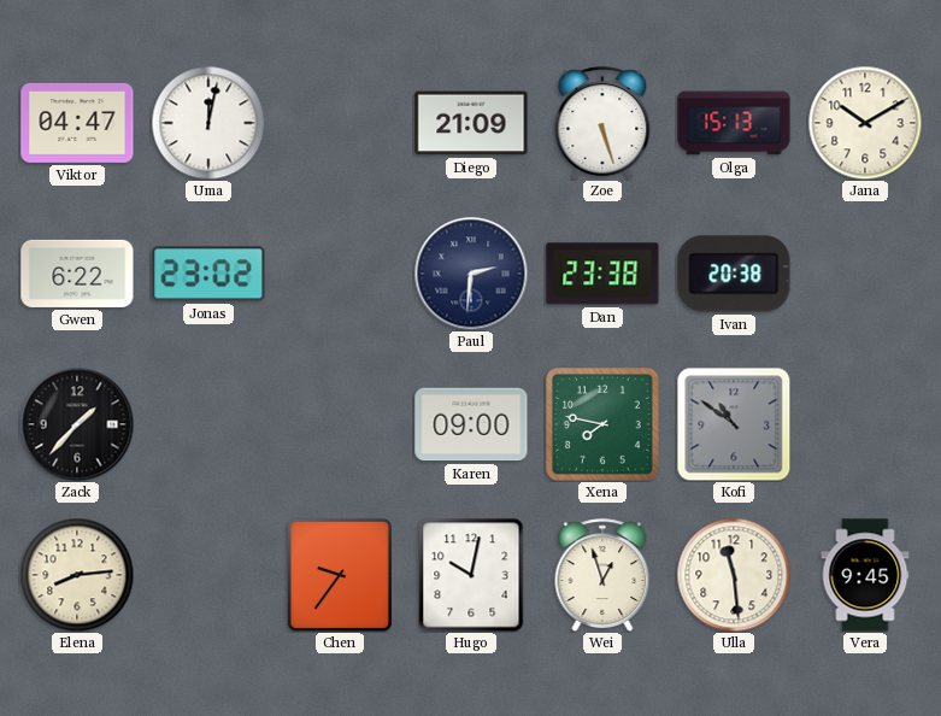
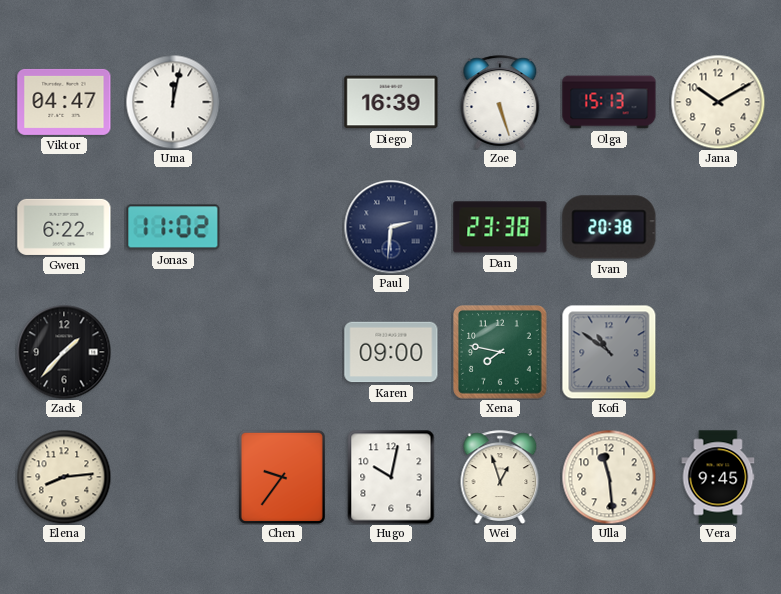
Diego: 21:09 -> 16:39 (391, 102)
Jonas: 23:02 -> 11:02 (173, 227)
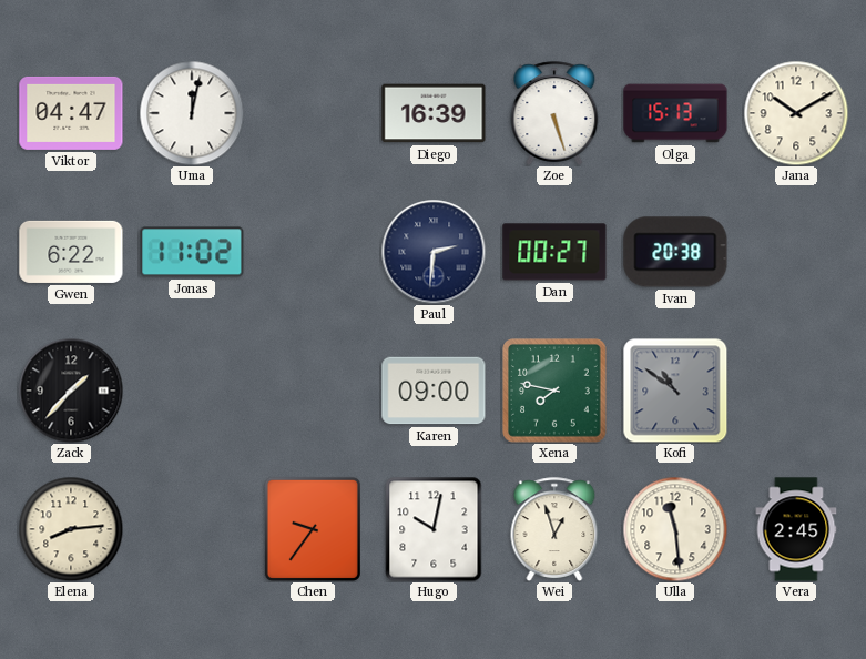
Dan: 23:38 -> 00:27 (554, 252)
Vera: 9:45 -> 2:45 (796, 529)
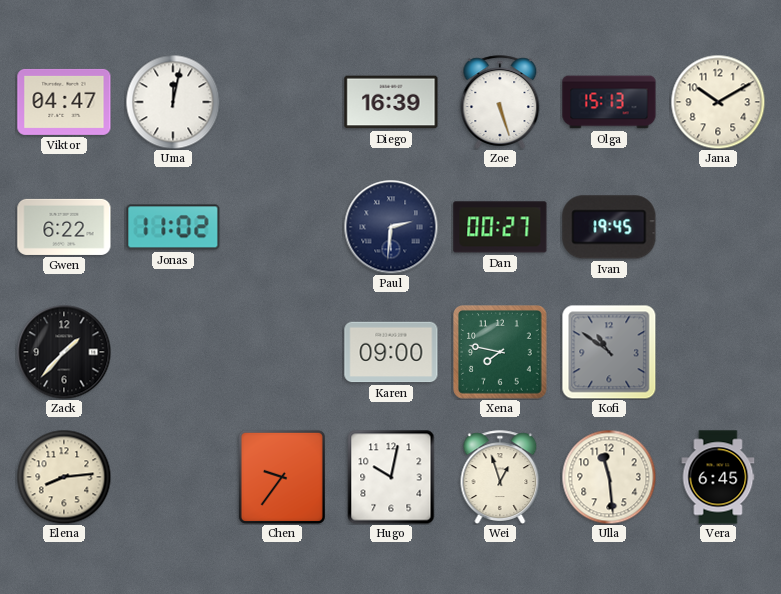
Ivan: 20:38 -> 19:45 (609, 227)
Vera: 2:45 -> 6:45 (718, 477)
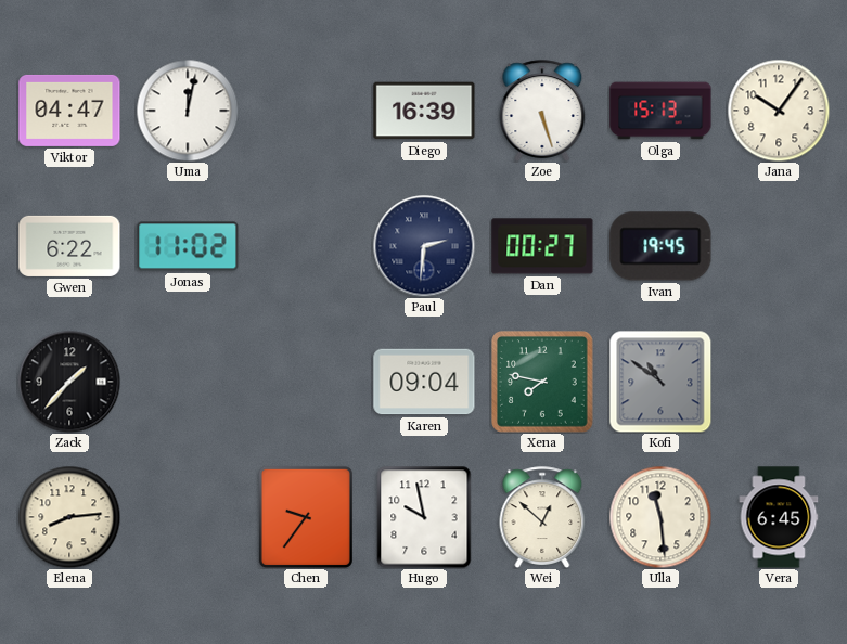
Jana: 10:10 -> 10:06 (779, 111)
Karen: 09:00 -> 09:04 (424, 382)
Hugo: 10:02 -> 9:58 (424, 517)
Wei: 12:57 -> 12:52 (542, 517)
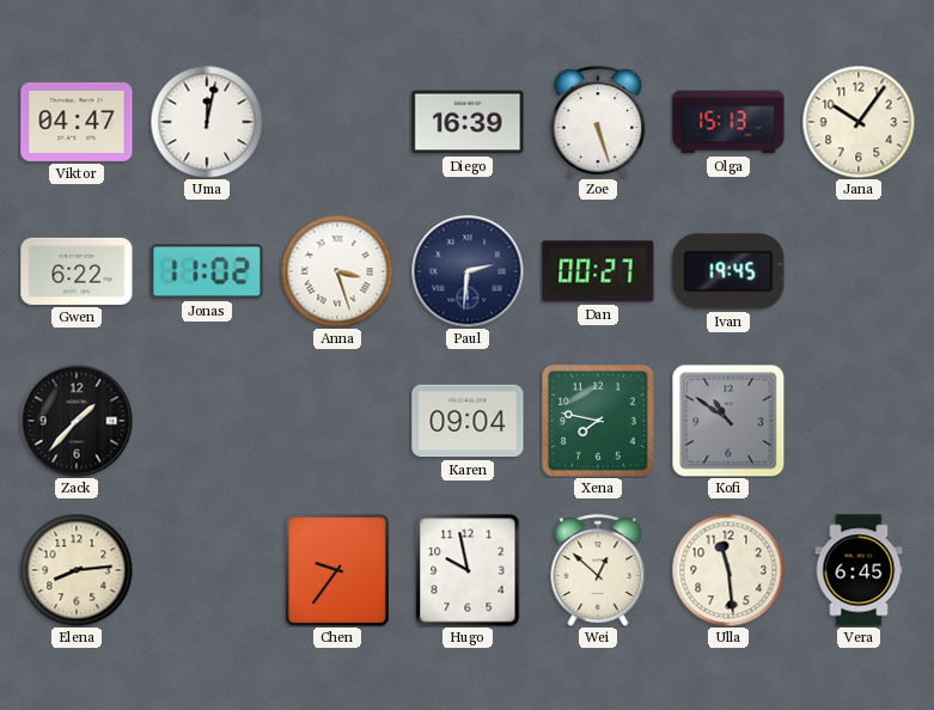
Anna: none -> 3:27 (337, 271)
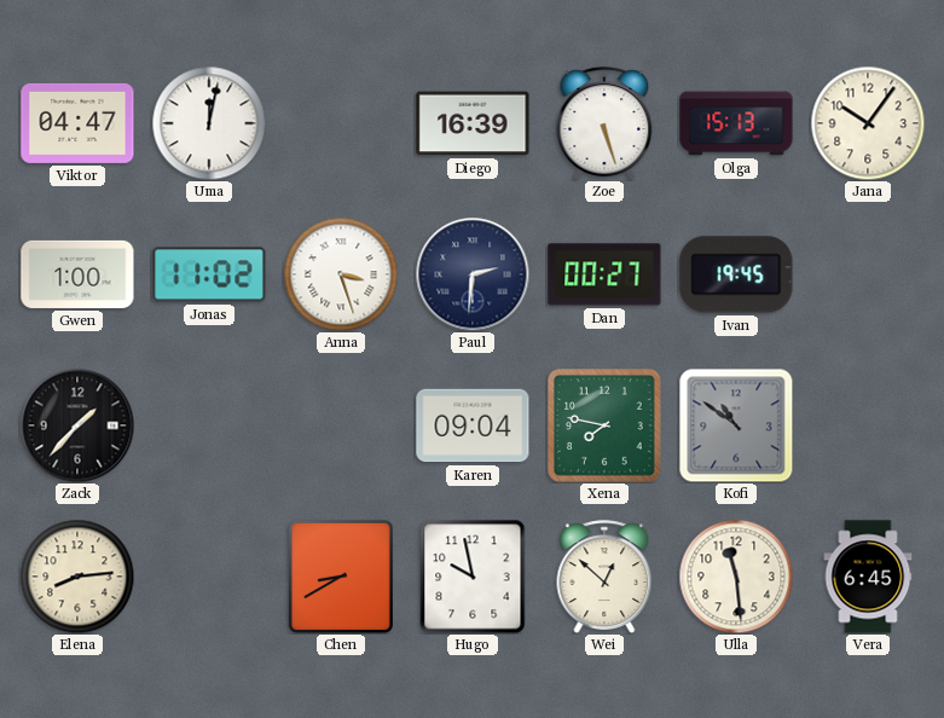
Gwen: 6:22 -> 1:00 (77, 274)
Chen: 9:36 -> 8:40 (341, 577)
